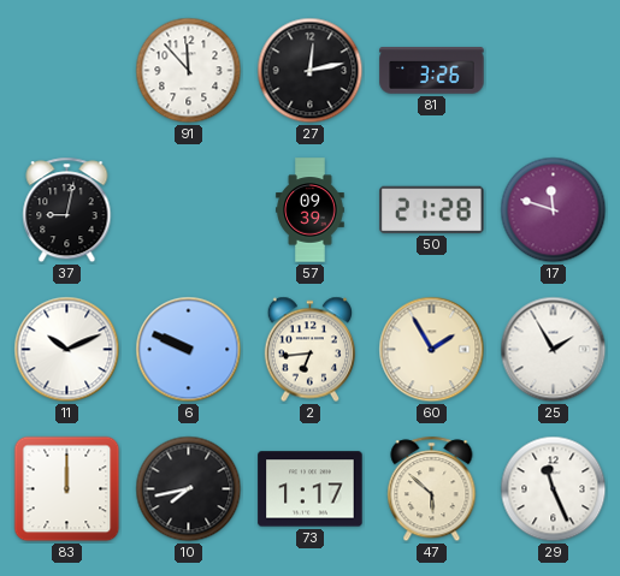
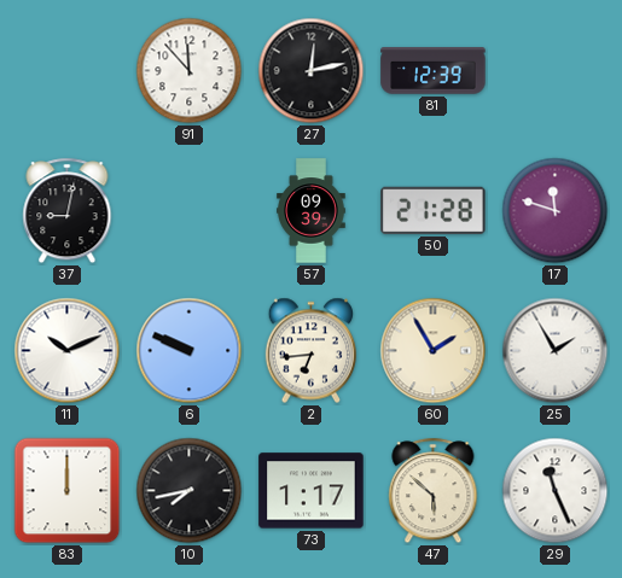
81: 3:26 -> 12:39 (434, 71)
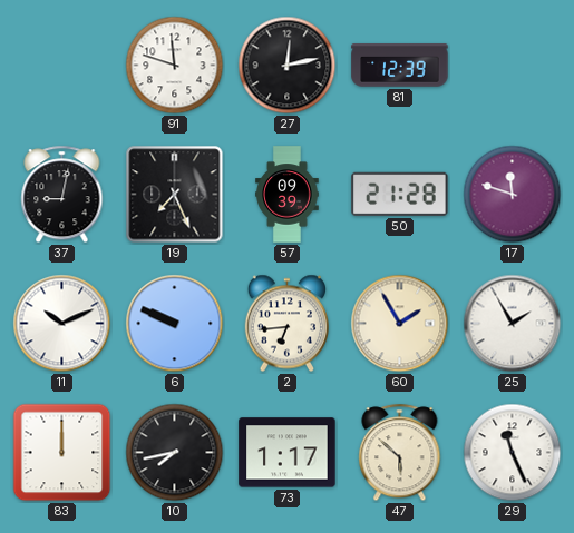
91: 11:53 -> 11:48 (175, 66)
19: none -> 7:26 (175, 195)
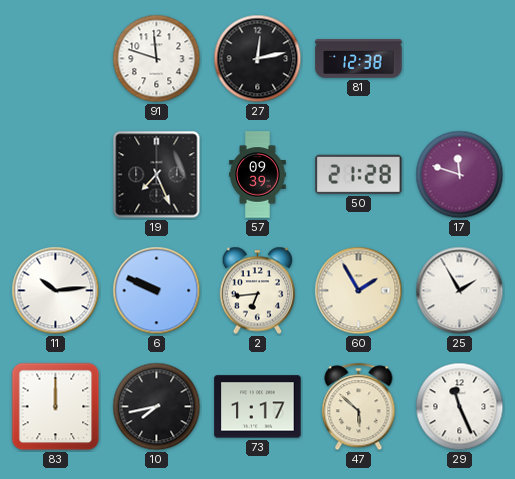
81: 12:39 -> 12:38 (359, 59)
37: 9:02 -> none (62, 195)
11: 10:11 -> 10:14 (56, 291)
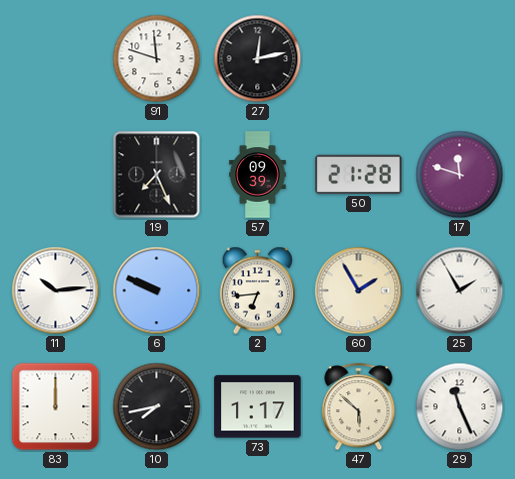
81: 12:38 -> none (359, 59)
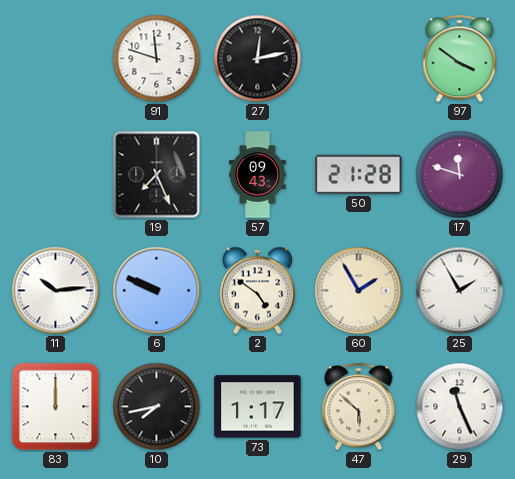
97: none -> 3:51 (460, 59)
57: 09:39 -> 09:43 (258, 175)
2: 6:44 -> 4:51 (257, 291)
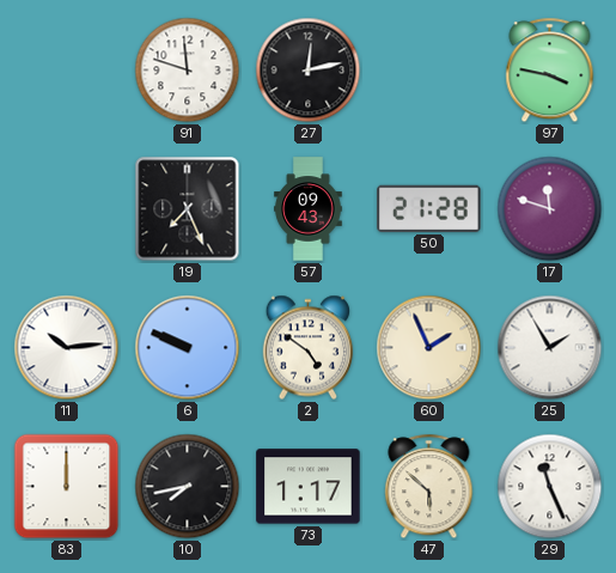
97: 3:51 -> 3:47 (550, 71)
60: 1:55 -> 1:56 (429, 348)
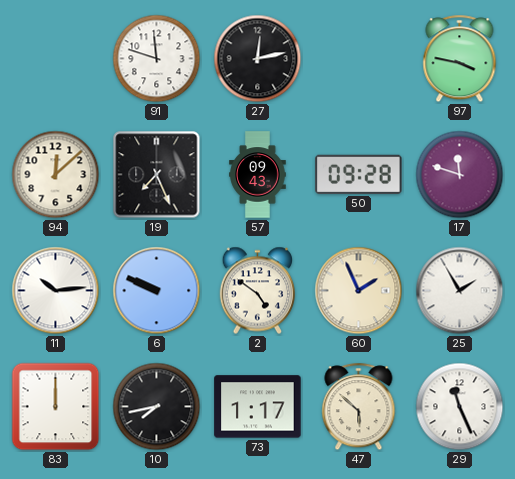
94: none -> 12:08 (56, 175)
50: 21:28 -> 09:28 (359, 174)
